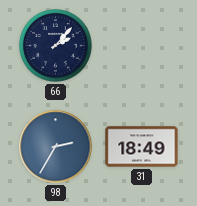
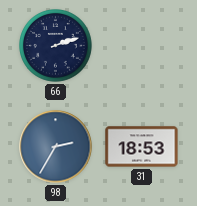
66: 2:07 -> 2:12 (56, 46)
31: 18:49 -> 18:53 (142, 147)
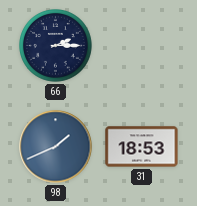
66: 2:12 -> 2:15 (56, 46)
98: 2:35 -> 1:41 (56, 147)
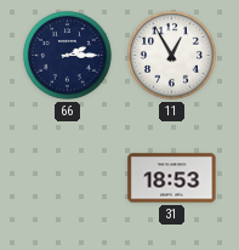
11: none -> 12:55 (172, 56)
98: 1:41 -> none (56, 147)
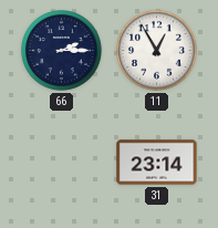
31: 18:53 -> 23:14 (157, 163)
